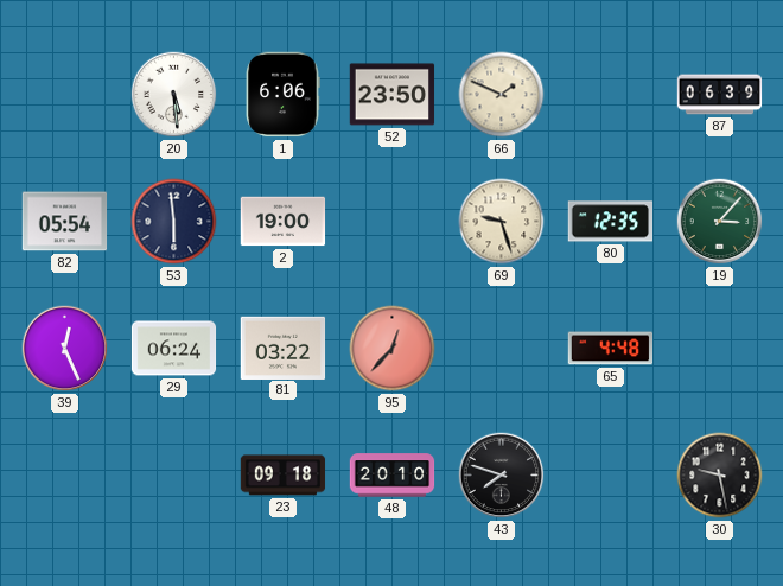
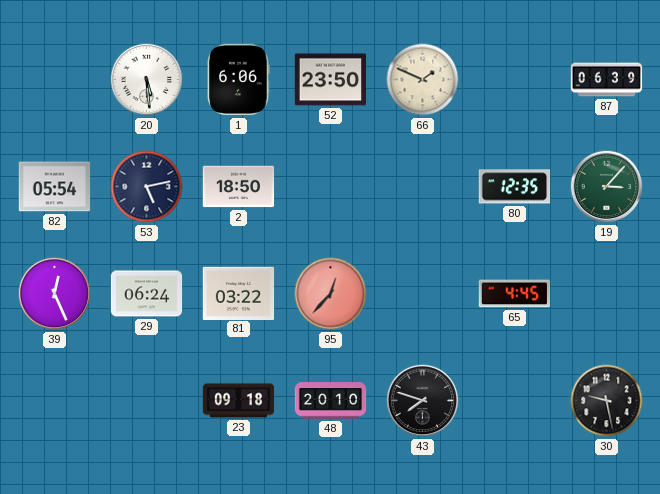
53: 5:59 -> 5:13 (147, 187)
2: 19:00 -> 18:50 (239, 187)
69: 9:27 -> none (502, 222)
65: 4:48 -> 4:45 (515, 294)
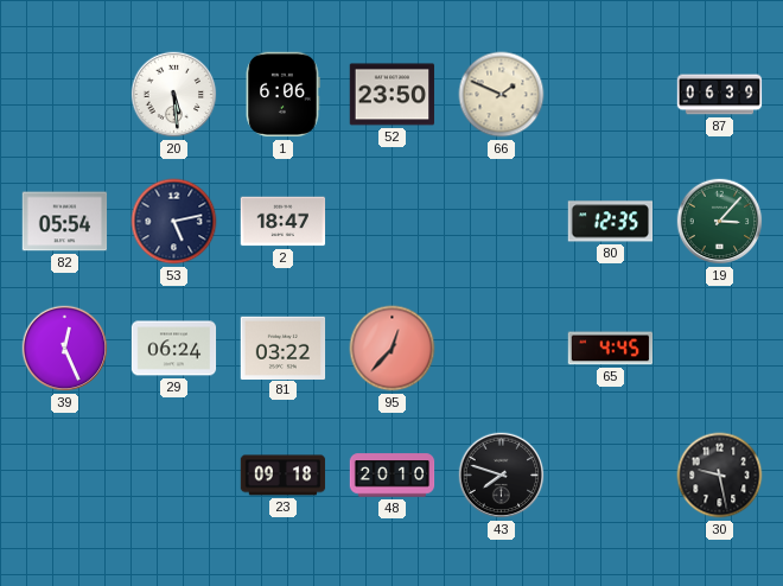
2: 18:50 -> 18:47 (284, 222)
